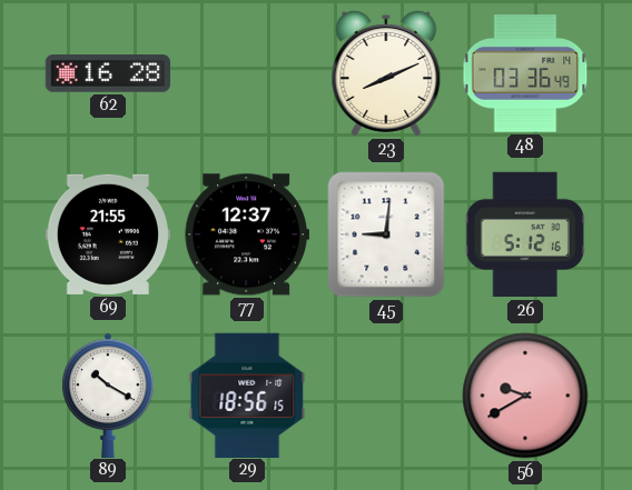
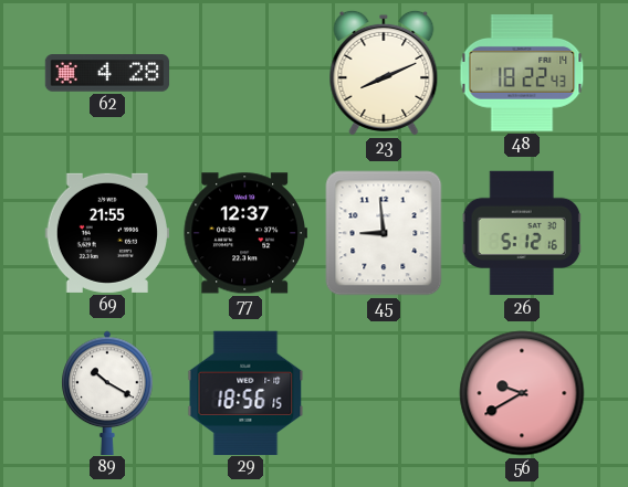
62: 16:28 -> 4:28 (107, 73)
48: 03:36 -> 18:22 (522, 73)
45: 9:01 -> 8:59 (384, 233)
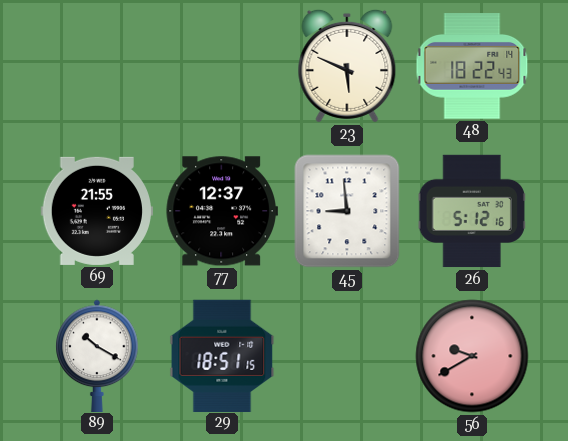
62: 4:28 -> none (107, 73)
23: 8:11 -> 5:49 (347, 66)
29: 18:56 -> 18:51 (222, 355)
